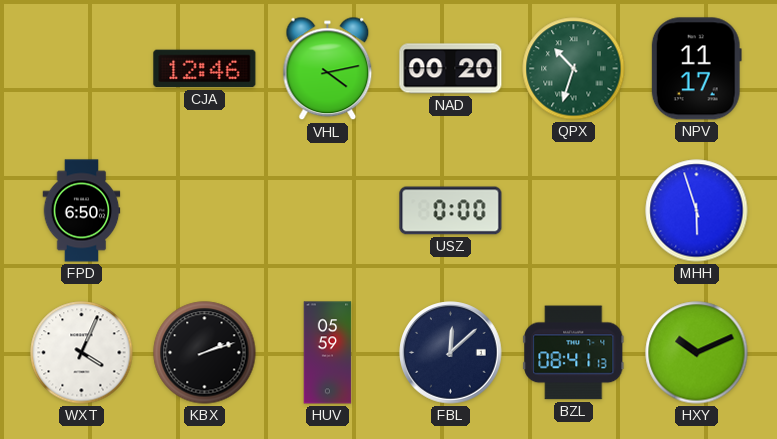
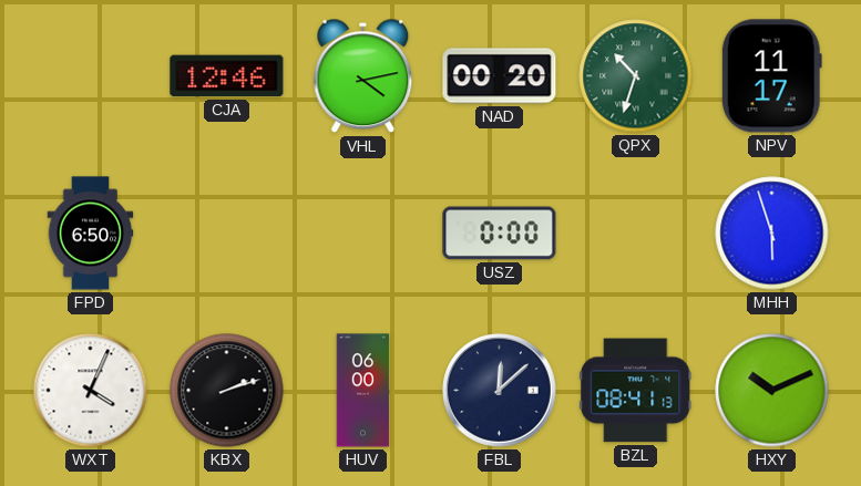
HUV: 05:59 -> 06:00 (363, 391)
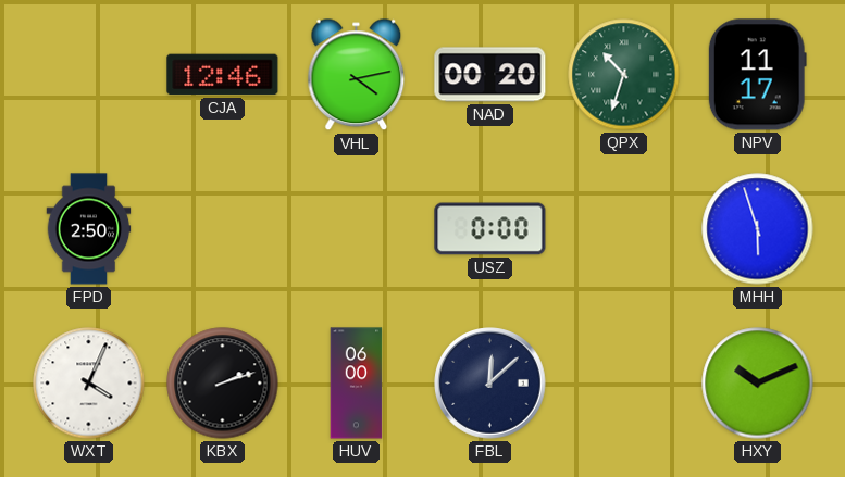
FPD: 6:50 -> 2:50 (89, 229)
BZL: 08:41 -> none (636, 391)
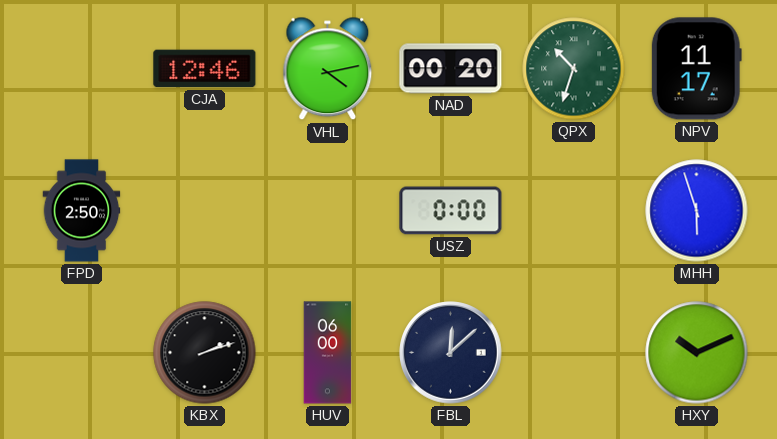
WXT: 4:04 -> none (89, 384)
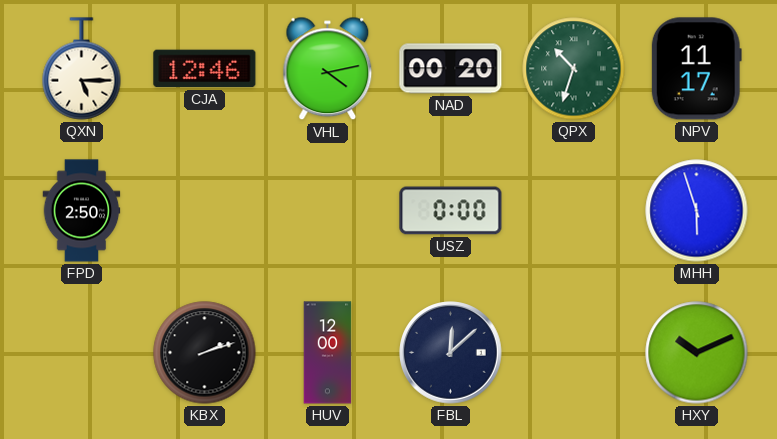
QXN: none -> 5:15 (82, 69)
HUV: 06:00 -> 12:00 (328, 353)
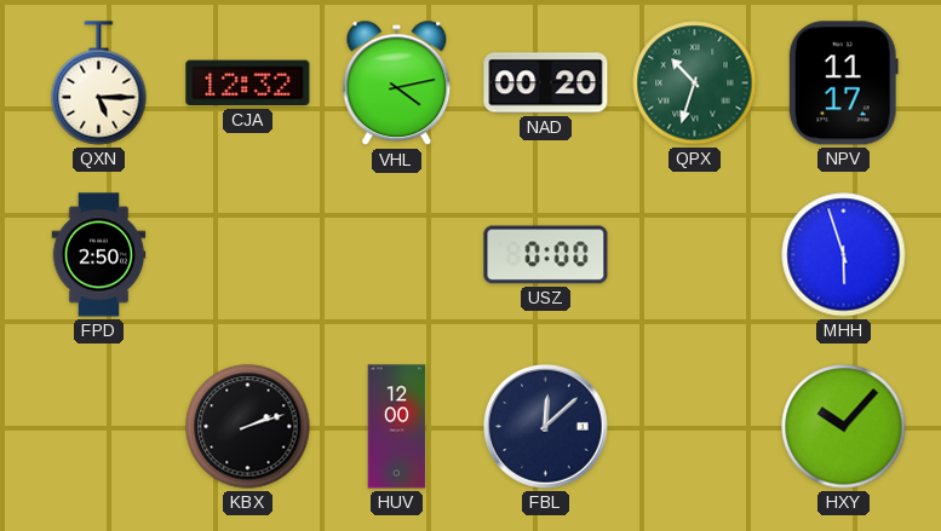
CJA: 12:46 -> 12:32 (248, 83)
HXY: 10:11 -> 10:07 (844, 427)
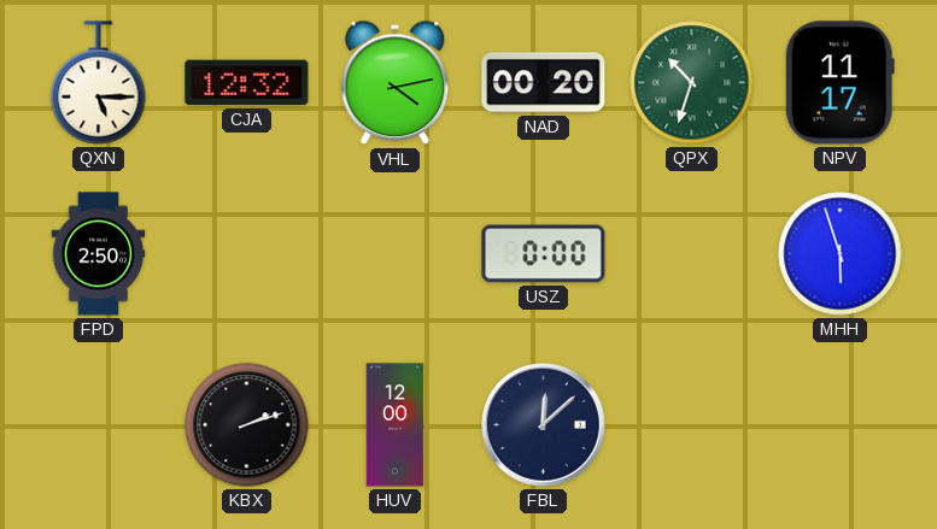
HXY: 10:07 -> none (844, 427)
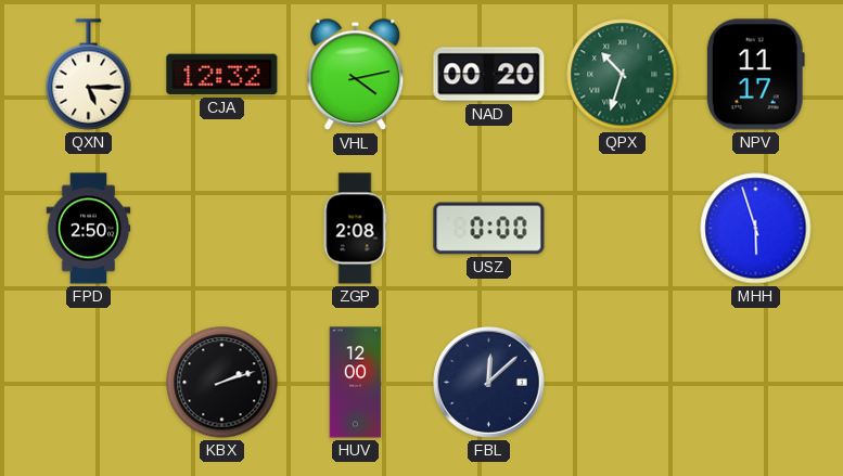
ZGP: none -> 2:08 (355, 229)
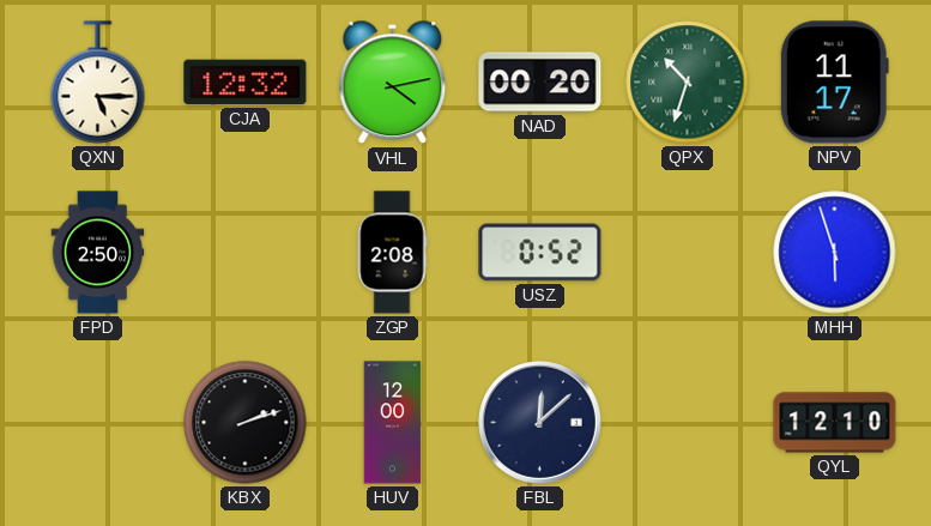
USZ: 0:00 -> 0:52 (540, 253)
QYL: none -> 12:10 (835, 423)
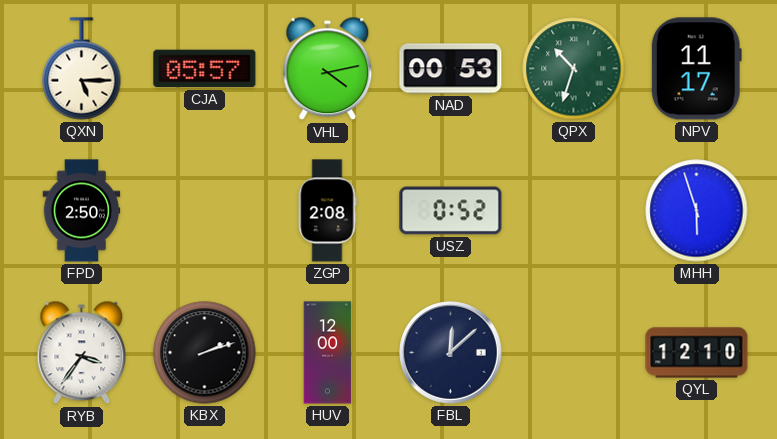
CJA: 12:32 -> 05:57 (205, 69)
NAD: 00:20 -> 00:53 (451, 69)
RYB: none -> 3:36 (82, 353)
